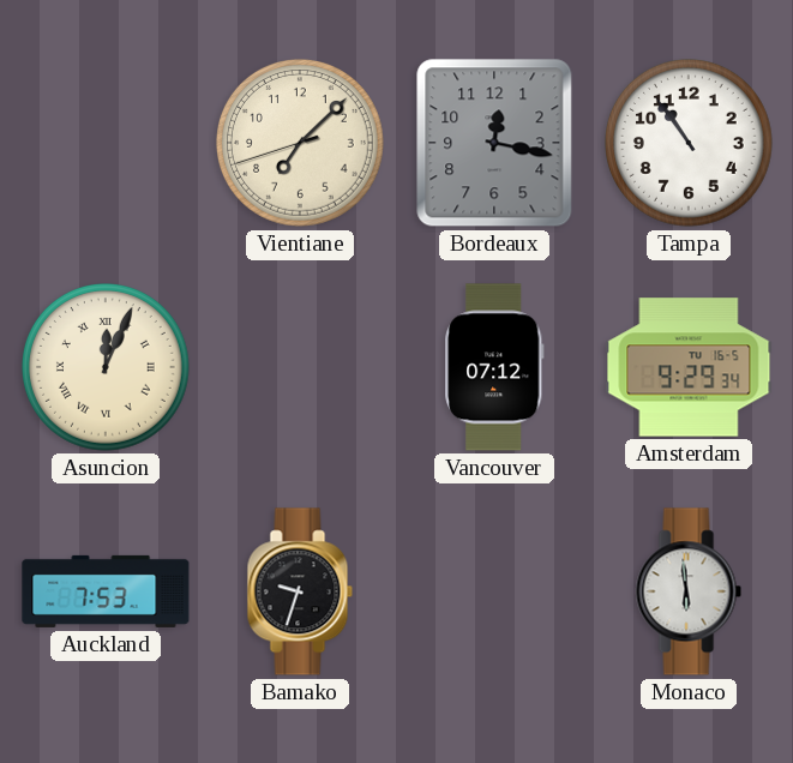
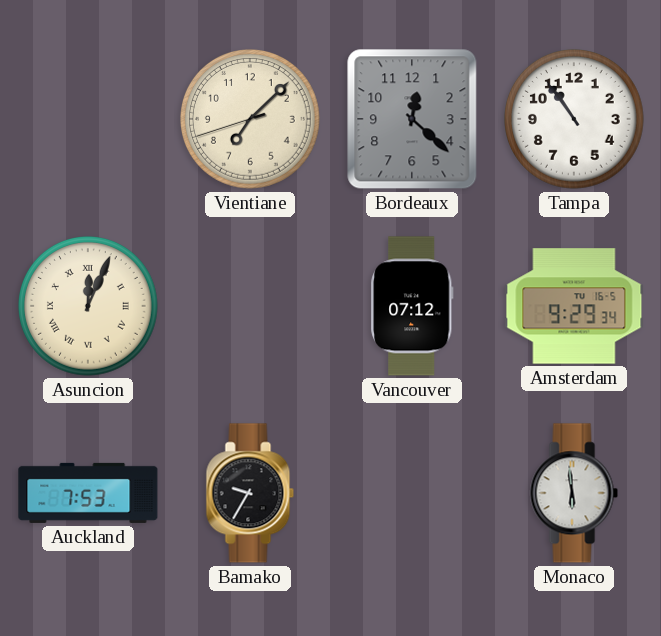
Bordeaux: 12:17 -> 12:22 (412, 119)
Bamako: 9:33 -> 9:35 (250, 493)
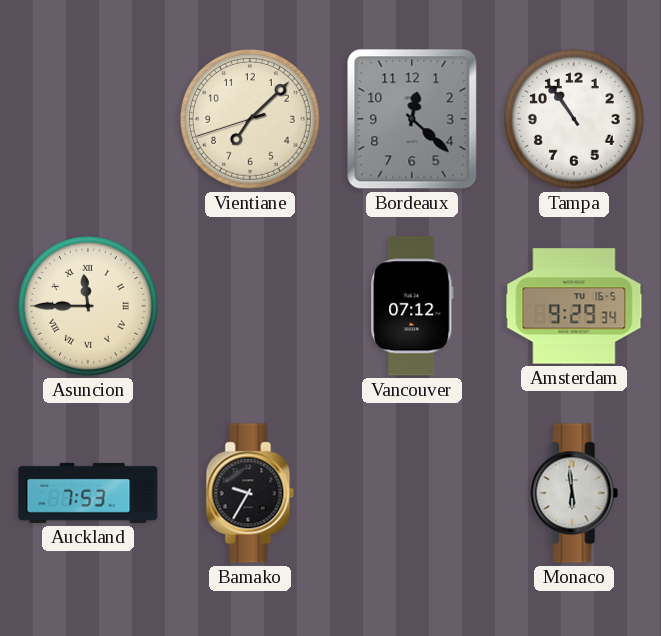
Asuncion: 12:04 -> 11:45 (89, 307)
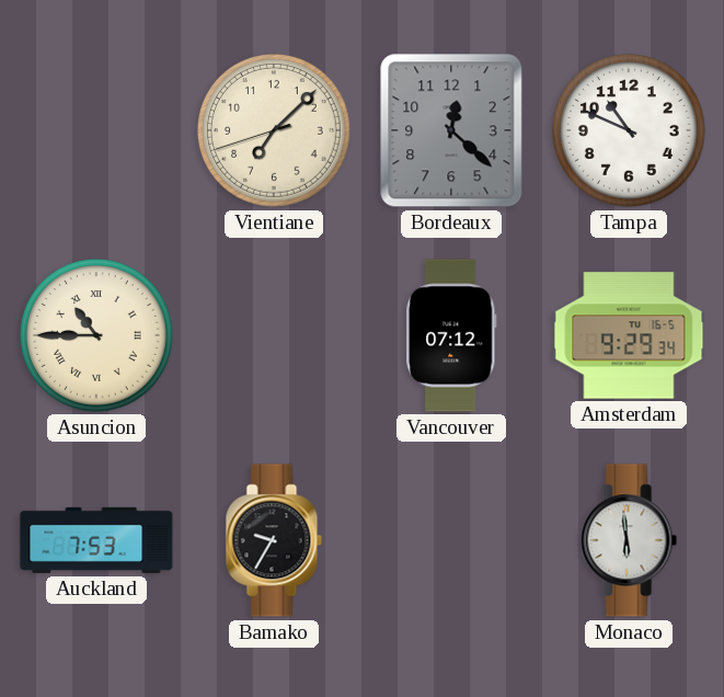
Tampa: 10:54 -> 10:49 (630, 132)
Asuncion: 11:45 -> 10:45 (97, 336)
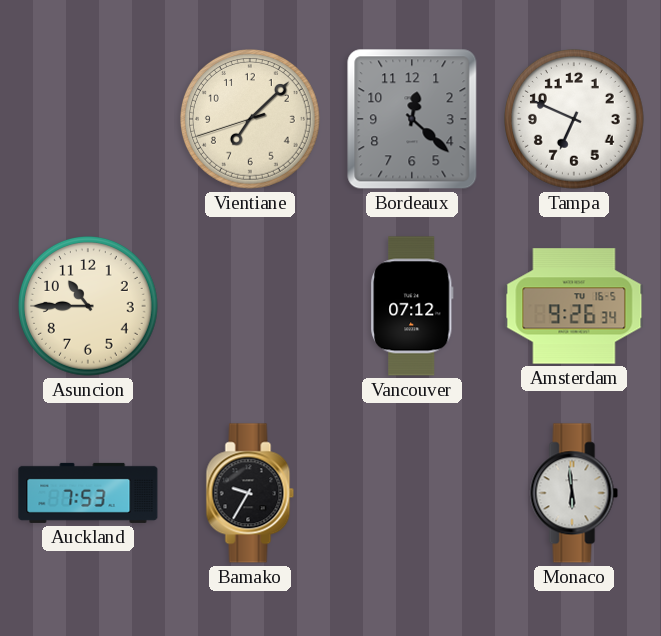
Tampa: 10:49 -> 6:49 (575, 120)
Asuncion numerals: Roman -> Arabic (89, 307)
Amsterdam: 9:29 -> 9:26 (574, 306)
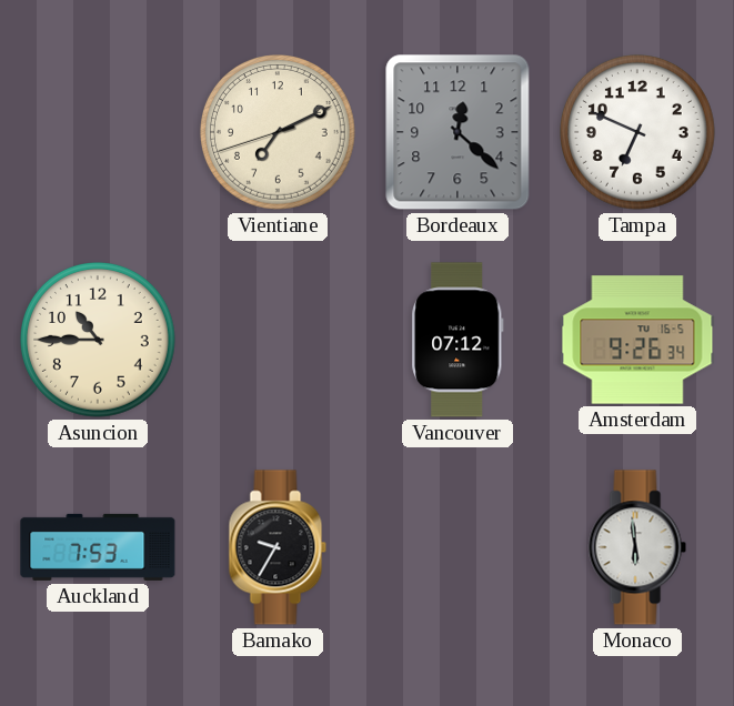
Vientiane: 7:07 -> 7:10 (279, 133)
